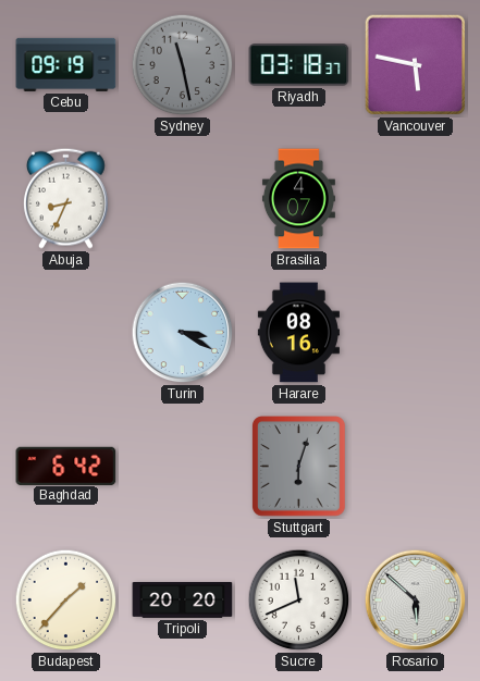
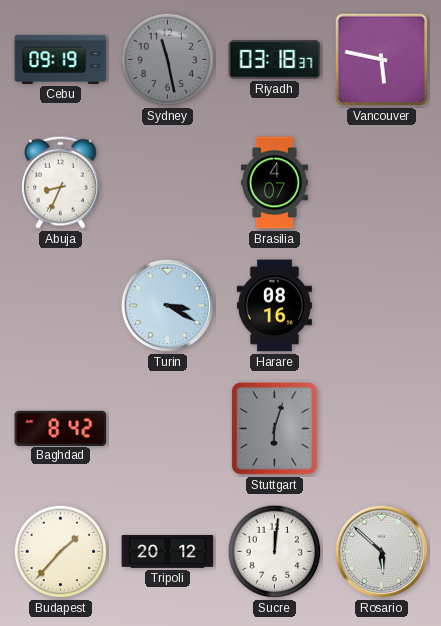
Baghdad: 6:42 -> 8:42 (61, 428)
Tripoli: 20:20 -> 20:12 (168, 552)
Sucre: 11:41 -> 12:01 (275, 552)
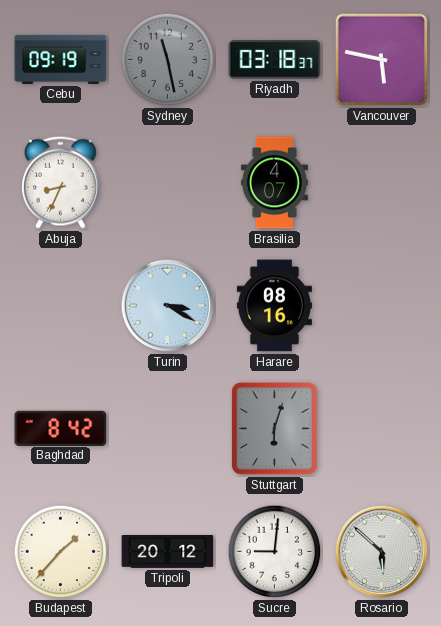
Sucre: 12:01 -> 9:01 (275, 552)
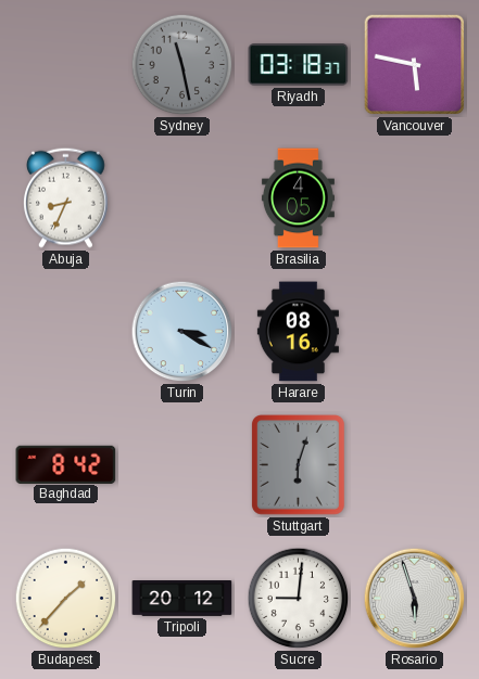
Cebu: 09:19 -> none (61, 59)
Brasilia: 4:07 -> 4:05 (298, 198)
Rosario: 5:52 -> 5:57 (415, 599)
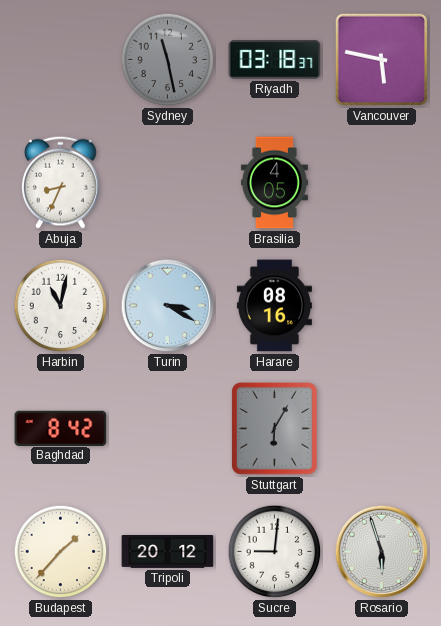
Harbin: none -> 11:02 (61, 306)
Stuttgart: 6:03 -> 6:05 (275, 429)
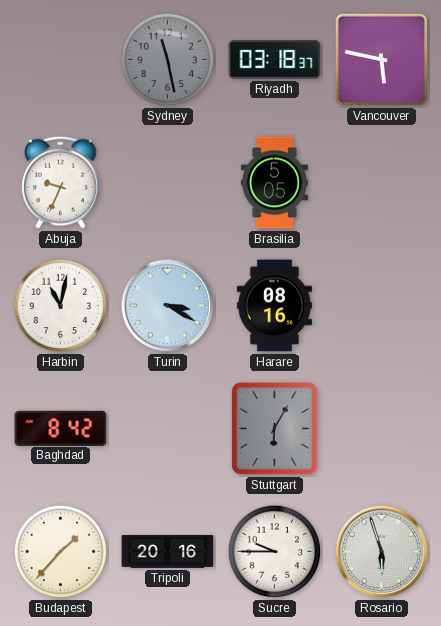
Abuja: 8:34 -> 9:34 (61, 182)
Brasilia: 4:05 -> 5:05 (274, 183)
Tripoli: 20:12 -> 20:16 (168, 552)
Sucre: 9:01 -> 9:45 (275, 552)
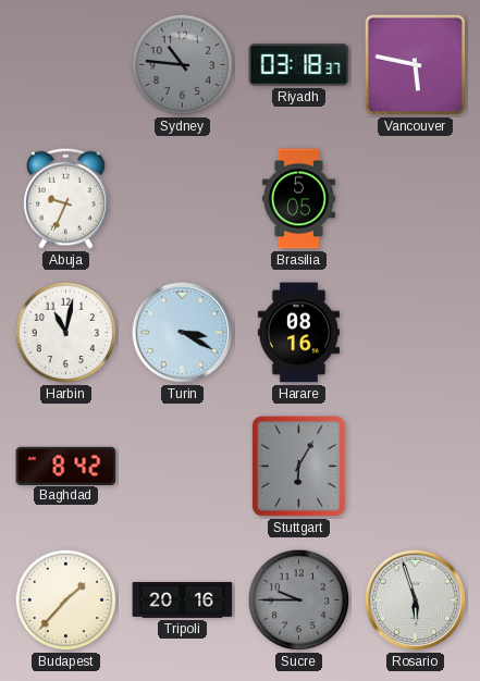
Sydney: 11:28 -> 10:46 (183, 65)
Sucre dial: white -> grey (299, 600)
